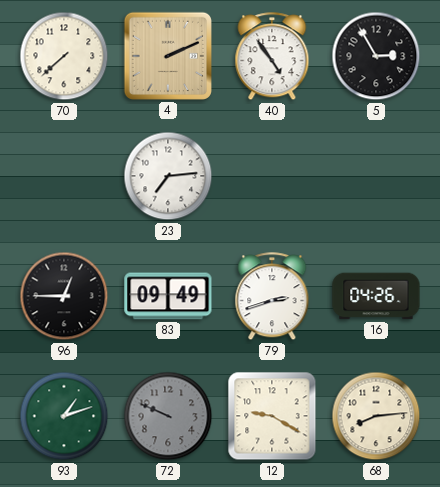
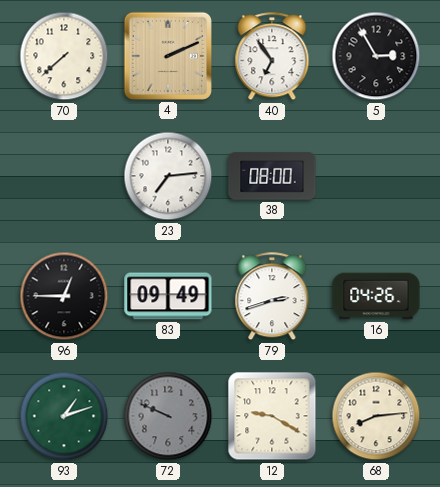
40: 4:54 -> 6:54 (272, 57)
38: none -> 08:00 (272, 176)
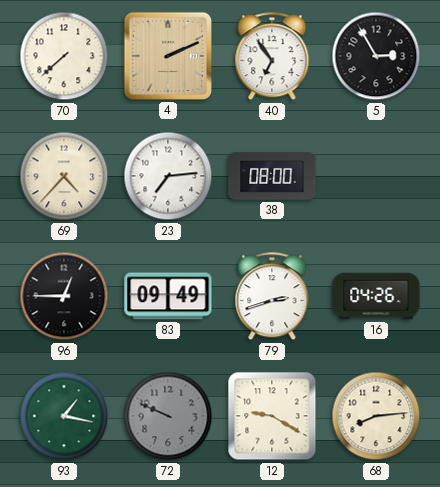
69: none -> 4:37 (64, 176)
93: 1:12 -> 1:17 (64, 416)
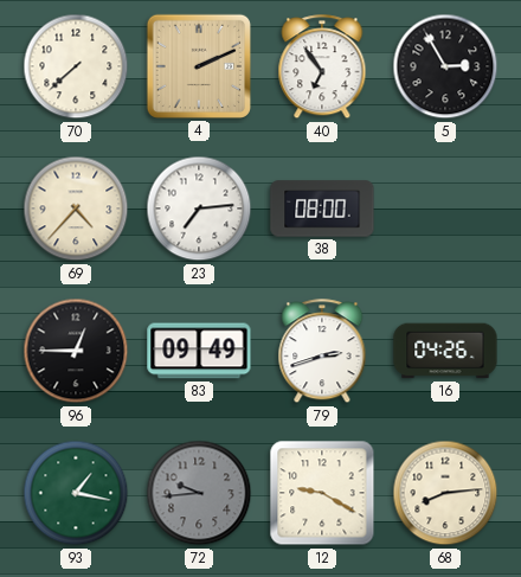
72: 9:49 -> 9:44 (199, 493)
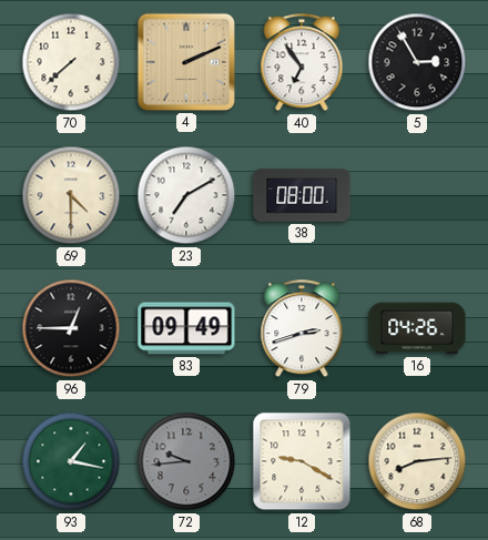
69: 4:37 -> 4:30 (71, 195)
23: 7:14 -> 7:10 (186, 195)
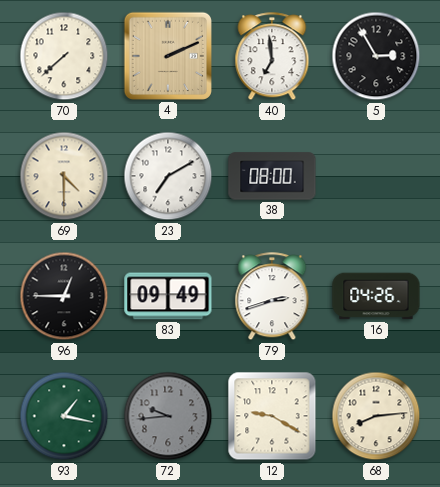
40: 6:54 -> 6:59 (272, 57)
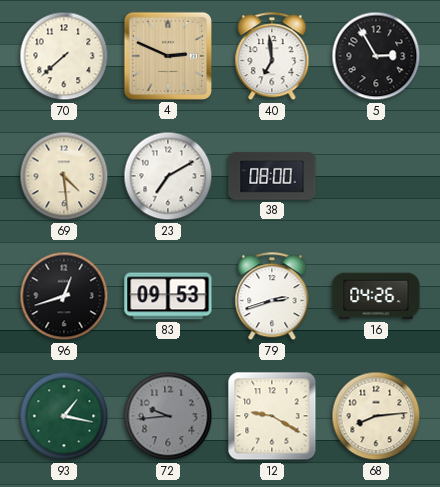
4: 2:11 -> 2:49 (168, 56)
69: 4:30 -> 4:29 (64, 176)
96: 12:45 -> 12:42 (64, 296)
83: 09:49 -> 09:53 (168, 296)
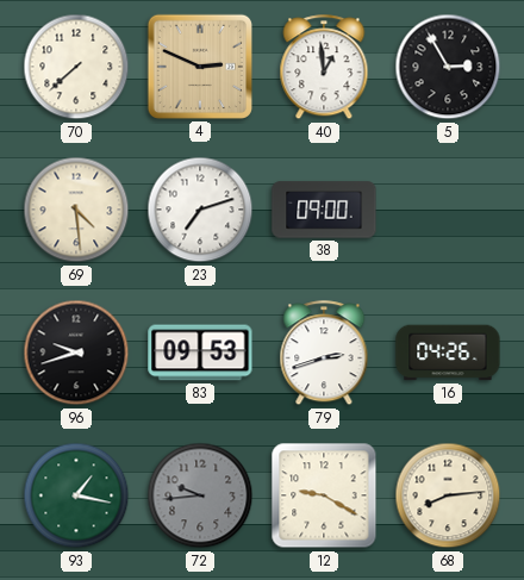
40: 6:59 -> 12:59 (324, 68)
23: 7:10 -> 7:12 (200, 210)
38: 08:00 -> 09:00 (324, 210)
96: 12:42 -> 9:42 (76, 353)
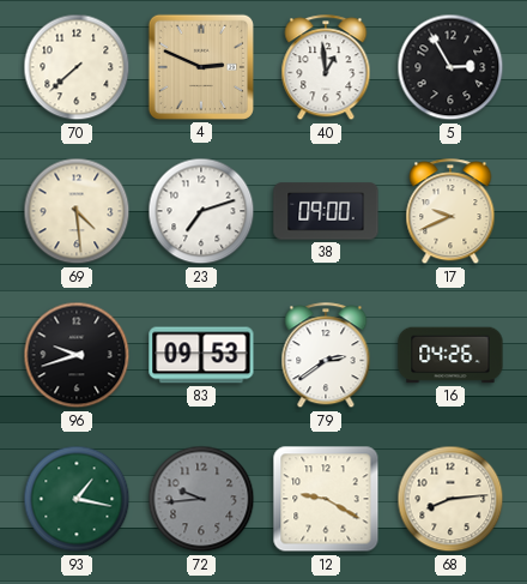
17: none -> 9:41 (450, 212)
79: 2:42 -> 2:39 (326, 356)
